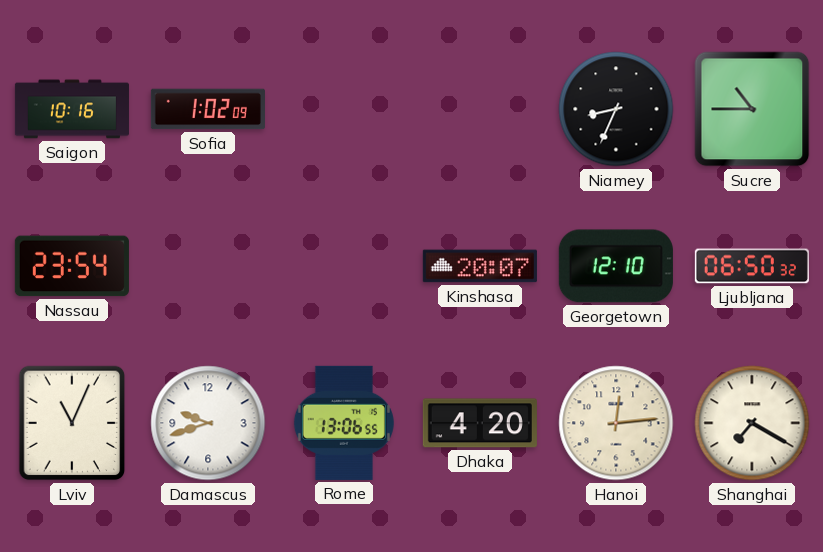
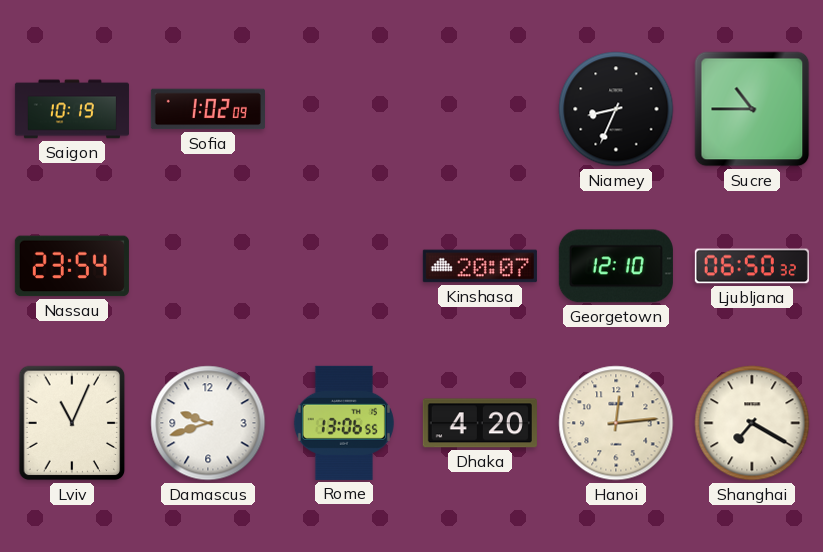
Saigon: 10:16 -> 10:19 (72, 109)
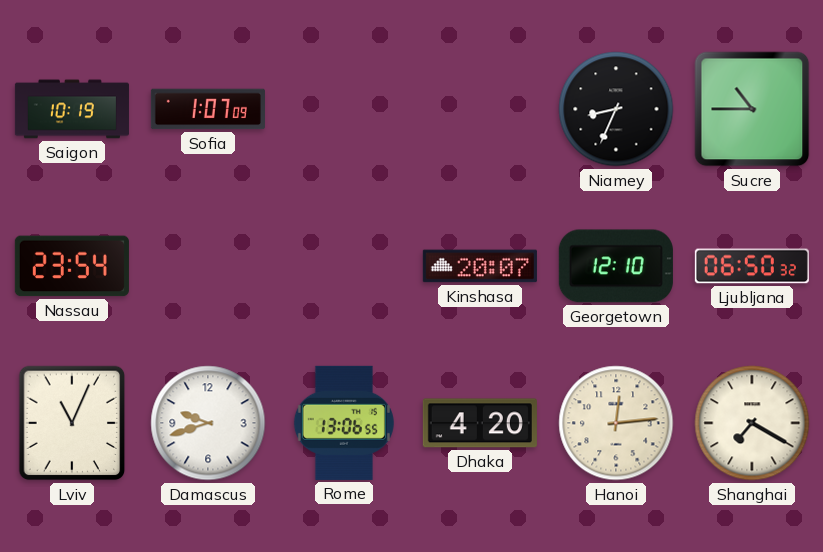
Sofia: 1:02 -> 1:07 (208, 109)
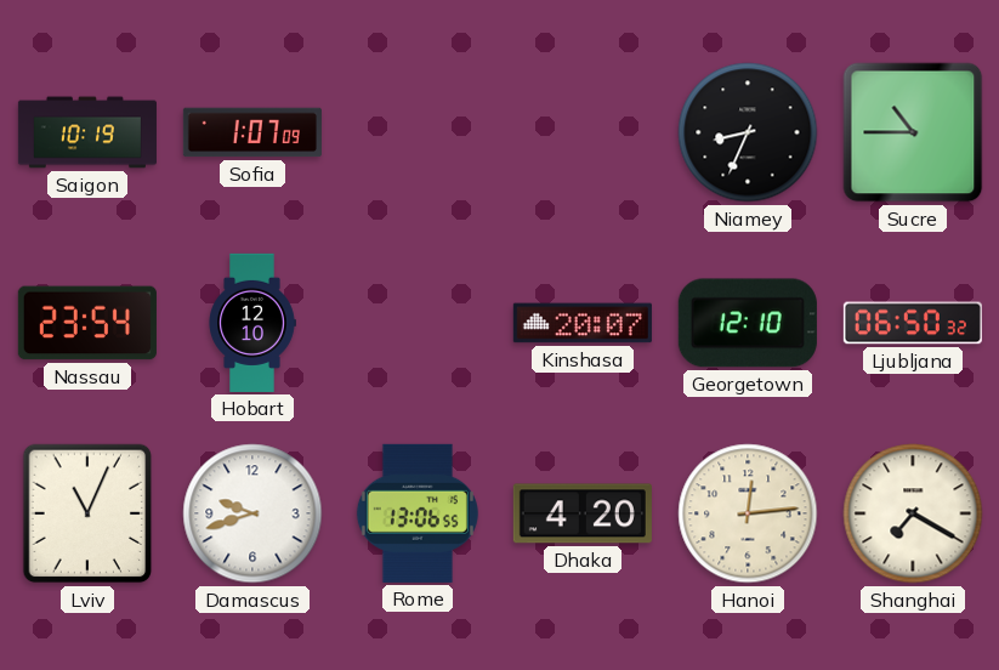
Hobart: none -> 12:10 (252, 323)
